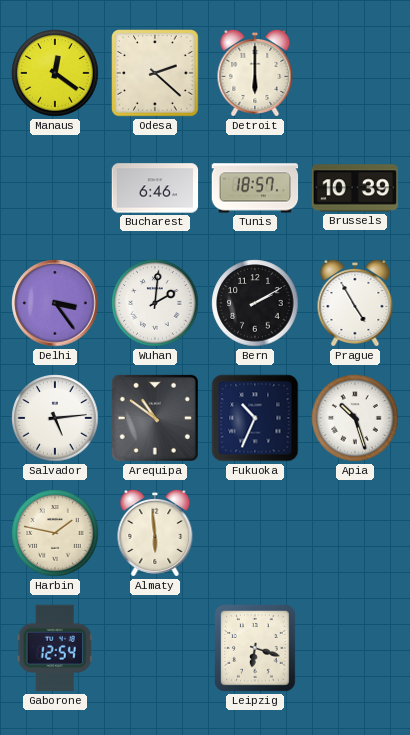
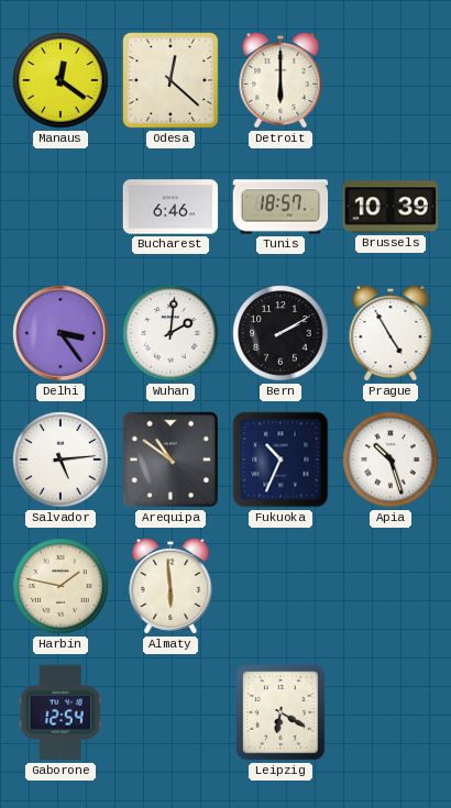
Odesa: 2:22 -> 12:22 (170, 80)
Leipzig: 6:18 -> 6:20 (280, 712)
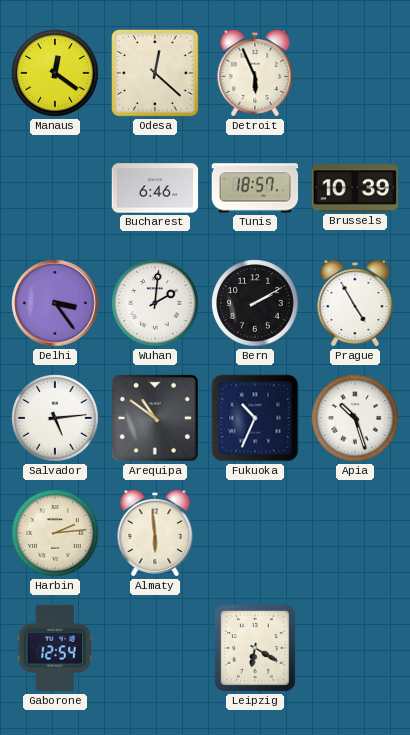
Detroit: 6:00 -> 5:56 (255, 73)
Harbin: 1:47 -> 2:14 (55, 533)
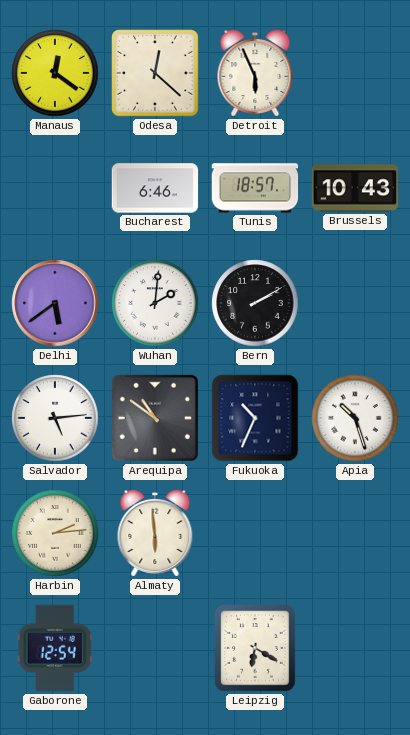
Brussels: 10:39 -> 10:43 (355, 188)
Delhi: 3:24 -> 5:39 (55, 303)
Prague: 4:55 -> none (355, 303)
